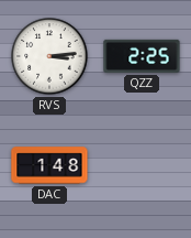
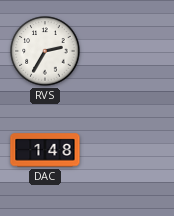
RVS: 3:14 -> 2:35 (45, 51)
QZZ: 2:25 -> none (142, 56)
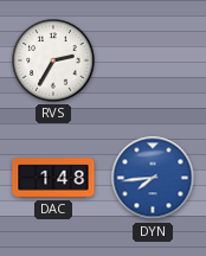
DYN: none -> 7:44 (153, 178)
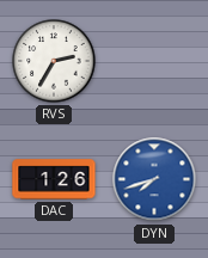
DAC: 1:48 -> 1:26 (54, 179)
DYN: 7:44 -> 7:42 (154, 179)
